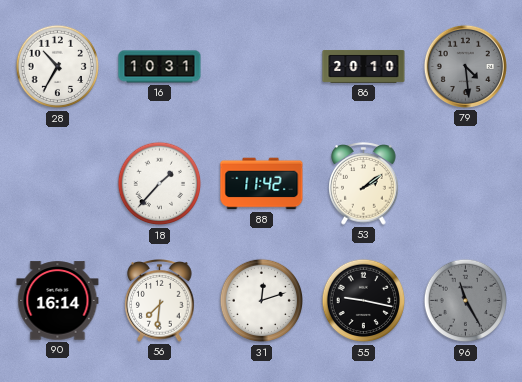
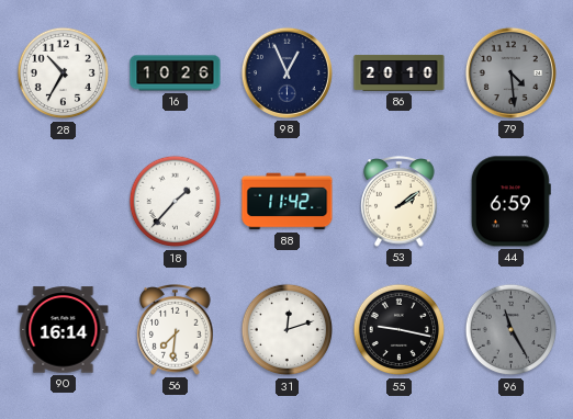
16: 10:31 -> 10:26 (176, 73)
98: none -> 12:56 (286, 72)
44: none -> 6:59 (510, 202)
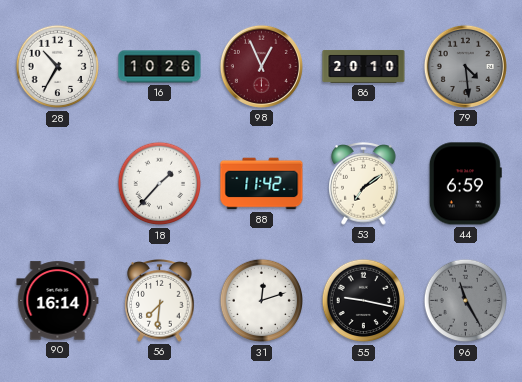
98 dial: navy -> burgundy (261, 66)
53: 2:09 -> 7:09 (364, 184)
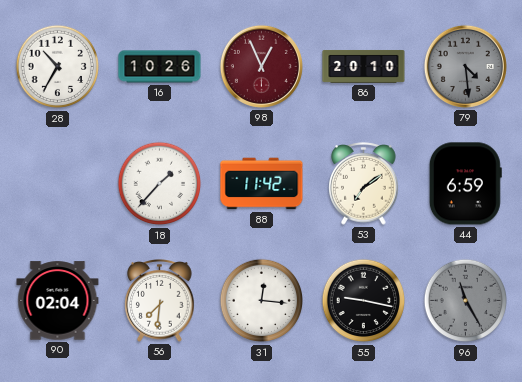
90: 16:14 -> 02:04 (58, 301)
31: 12:12 -> 12:16 (262, 301)
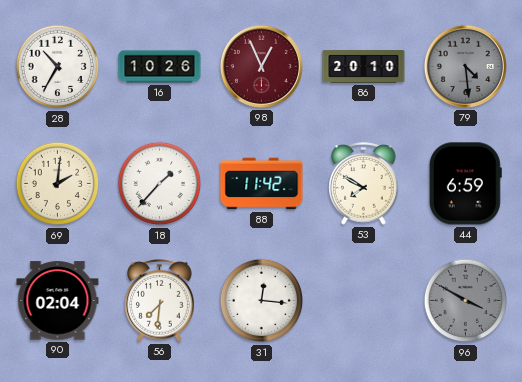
69: none -> 2:01 (58, 184)
53: 7:09 -> 7:50 (364, 184)
55: 9:17 -> none (364, 301)
96: 11:25 -> 3:50 (466, 301)
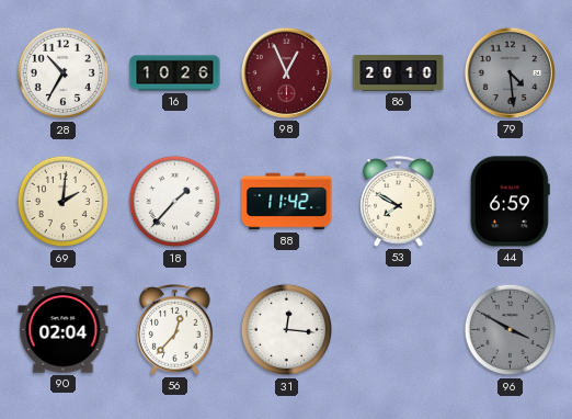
56: 7:31 -> 12:37 (175, 330)
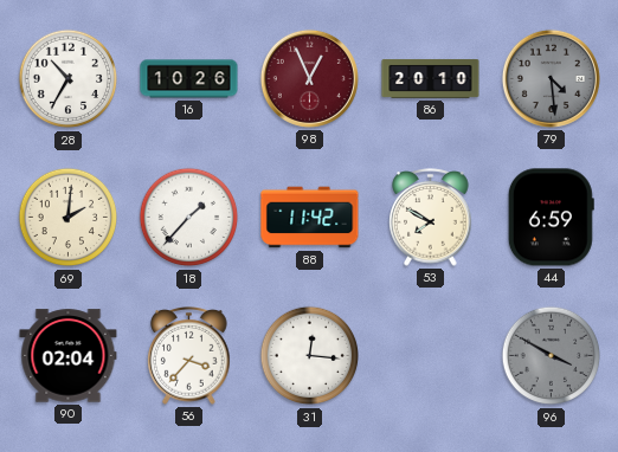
56: 12:37 -> 3:37 (189, 356)
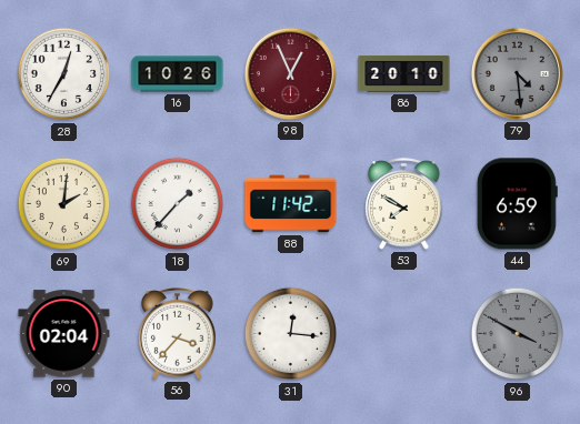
28: 10:35 -> 12:35 (64, 74)
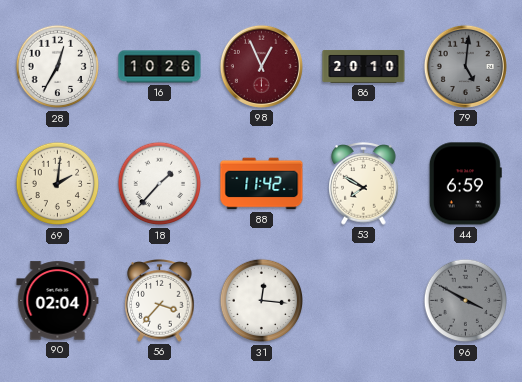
79: 4:29 -> 5:01 (465, 66)
